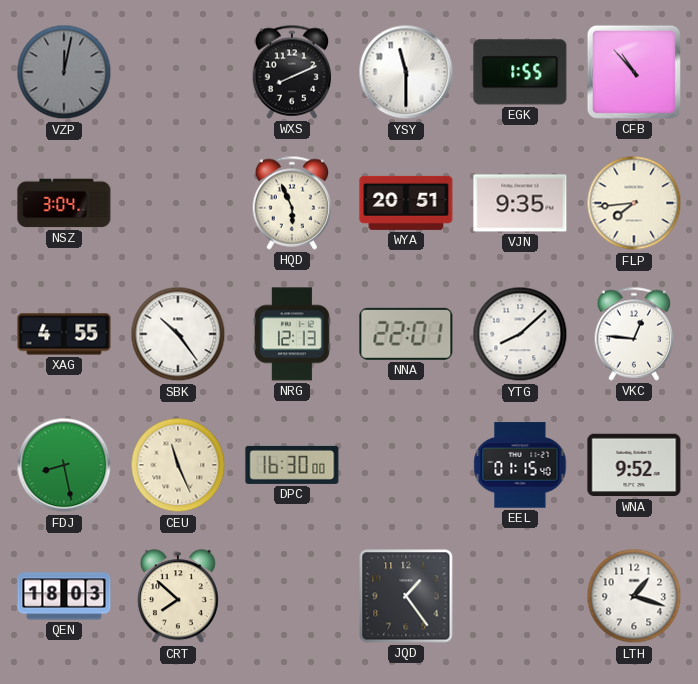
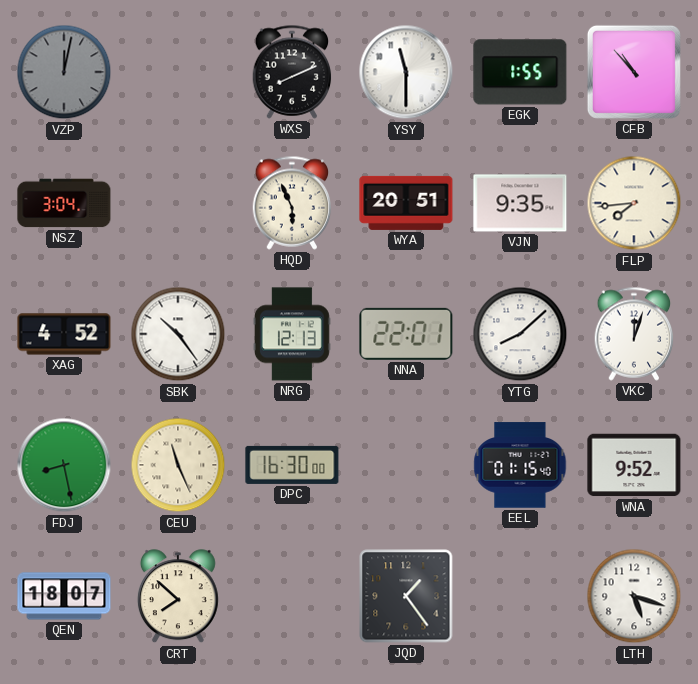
XAG: 4:55 -> 4:52 (64, 334)
VKC: 12:46 -> 12:03 (634, 334)
QEN: 18:03 -> 18:07 (64, 596)
LTH: 1:18 -> 5:18 (634, 596)
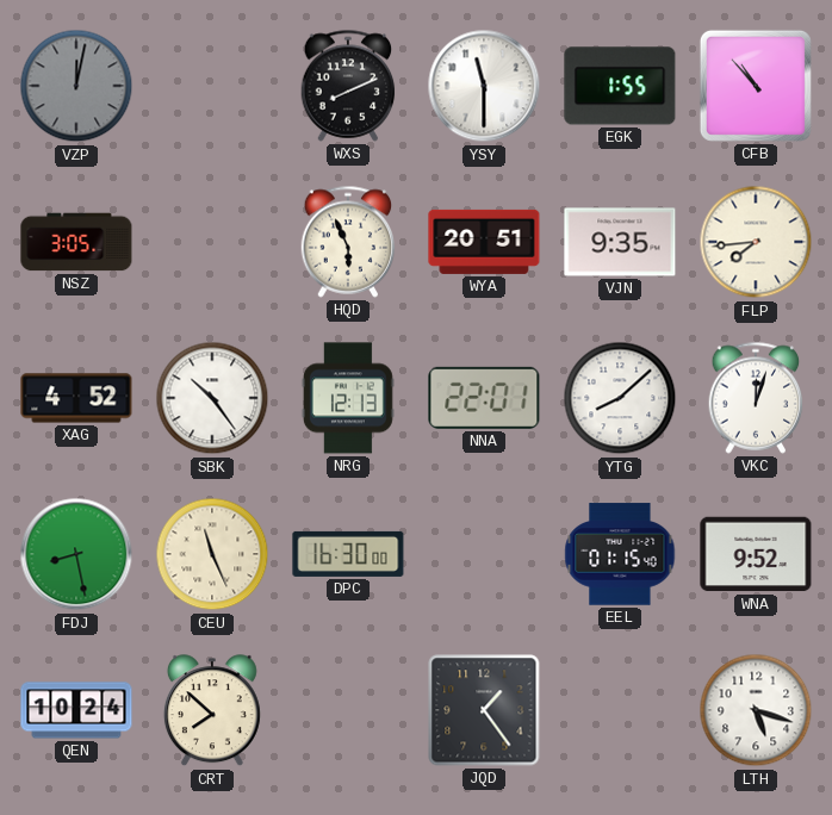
NSZ: 3:04 -> 3:05 (76, 242)
QEN: 18:07 -> 10:24 (76, 710)
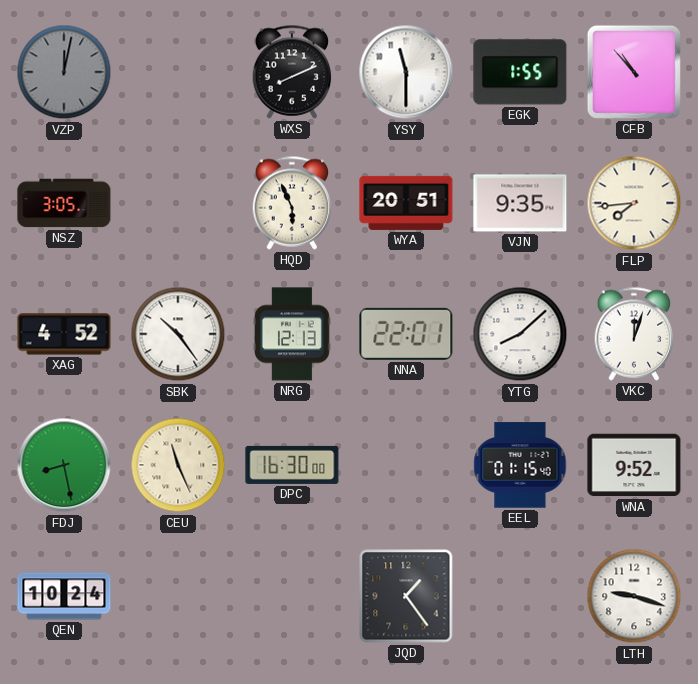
CRT: 7:52 -> none (212, 711)
LTH: 5:18 -> 9:18 (634, 596)
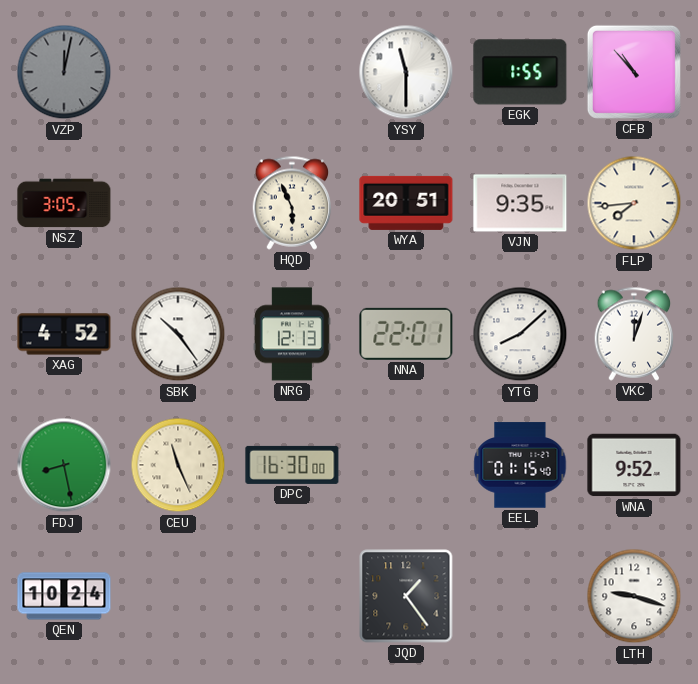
WXS: 8:11 -> none (292, 72)
